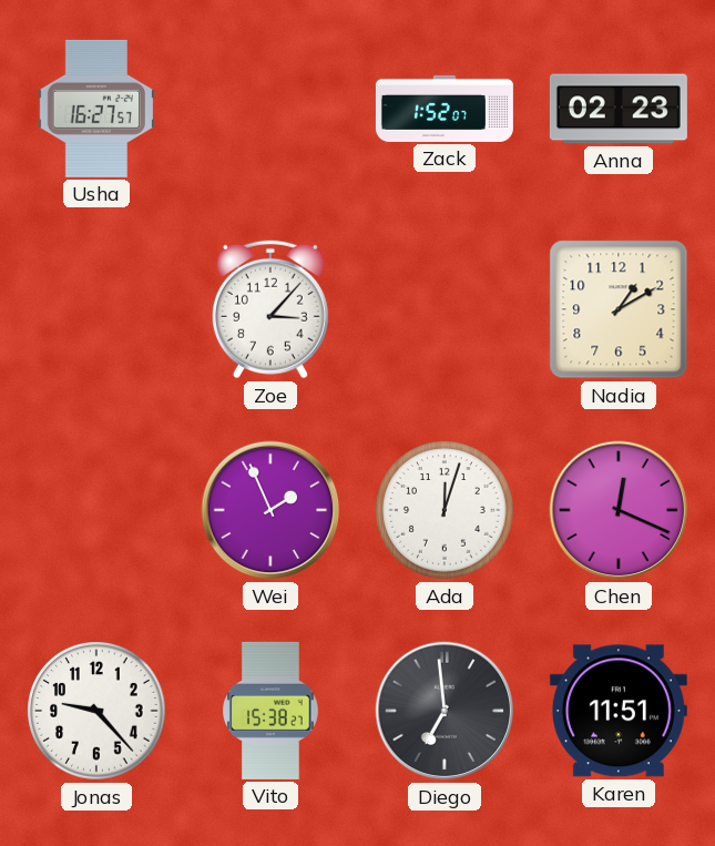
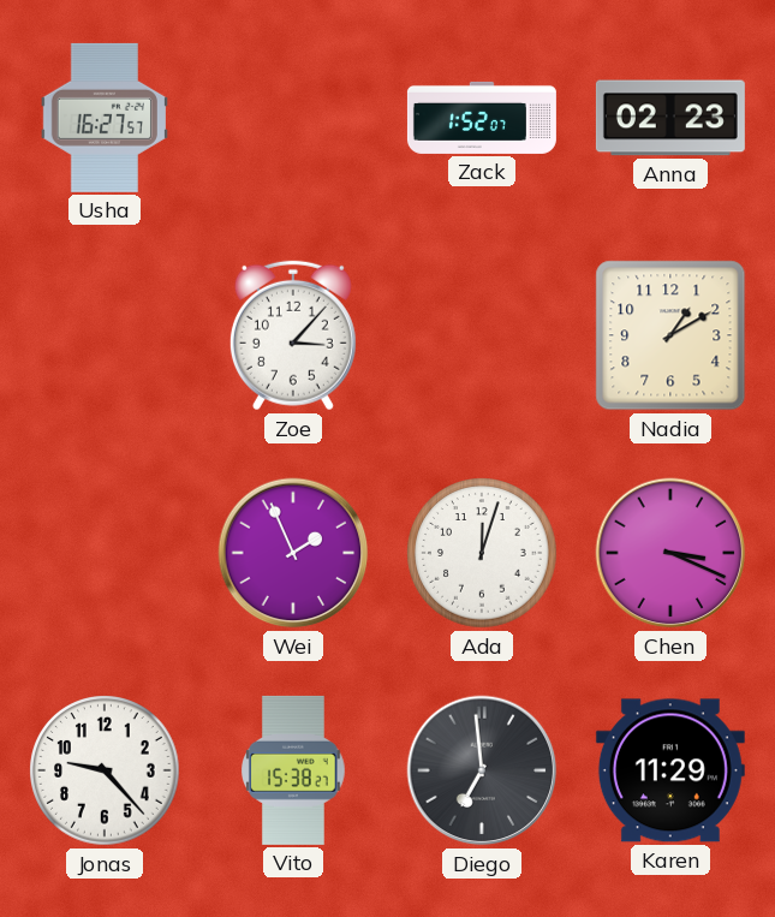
Chen: 12:19 -> 3:19 (670, 553)
Karen: 11:51 -> 11:29 (670, 770)
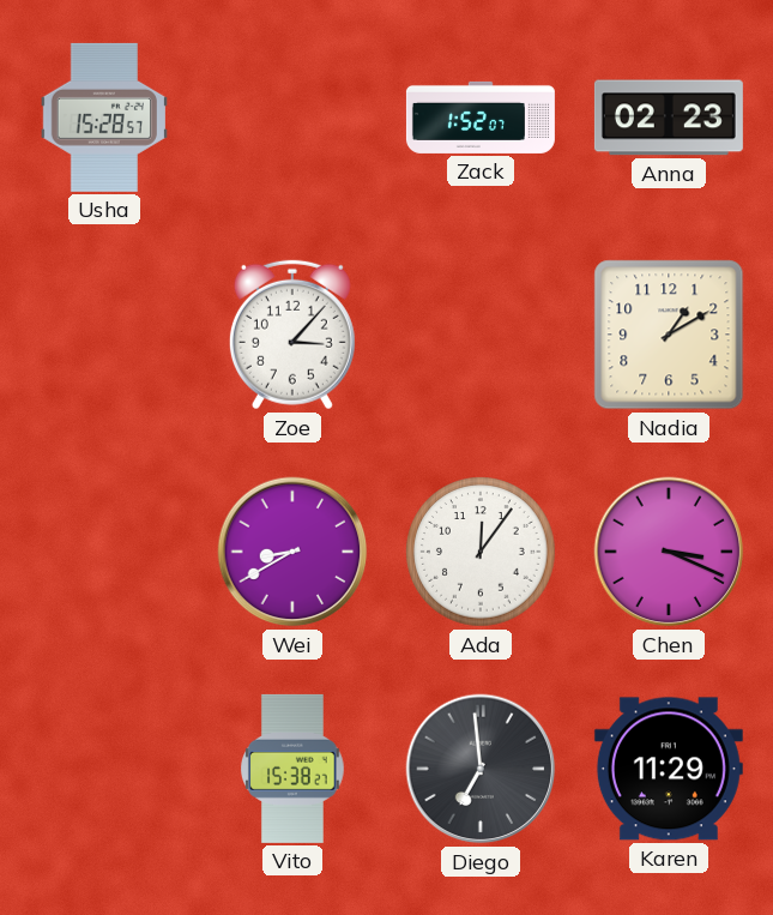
Usha: 16:27 -> 15:28 (104, 118)
Wei: 1:56 -> 8:40 (292, 552)
Ada: 12:03 -> 12:06 (481, 552)
Jonas: 9:23 -> none (105, 770)
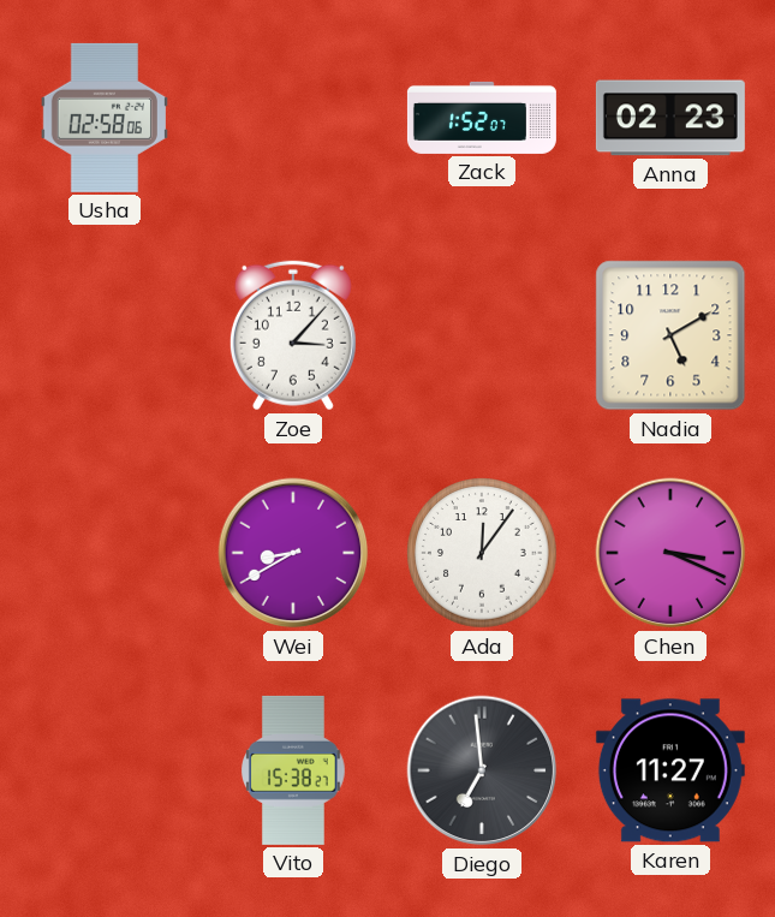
Usha: 15:28 -> 02:58 (105, 118)
Nadia: 1:10 -> 5:10 (670, 335)
Karen: 11:29 -> 11:27 (670, 770)
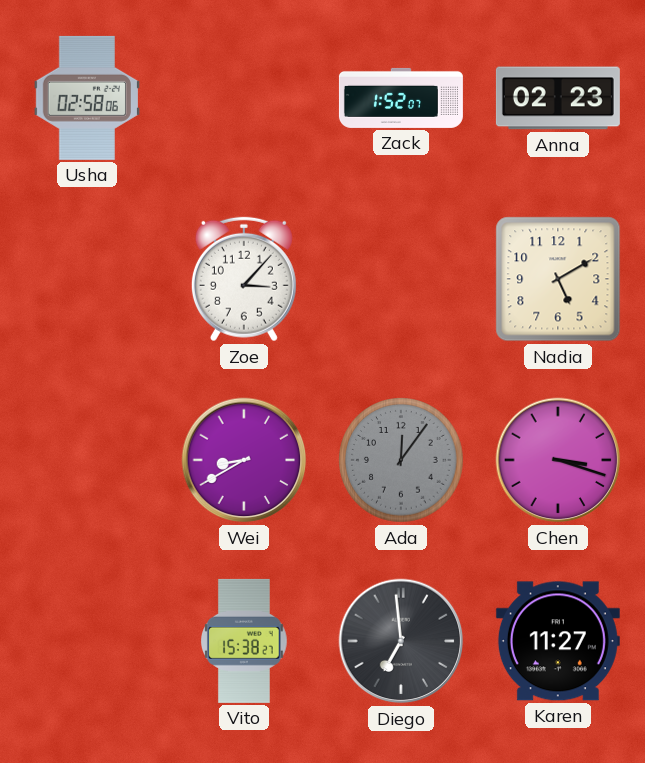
Ada dial: white -> grey (401, 460)
Chen: 3:19 -> 3:18 (558, 460)
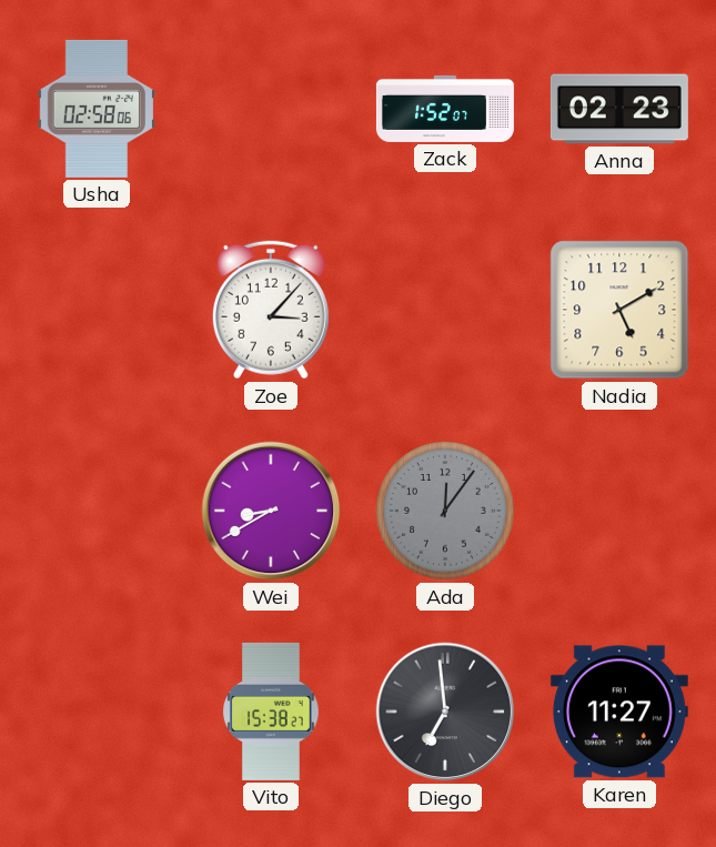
Chen: 3:18 -> none (558, 460)
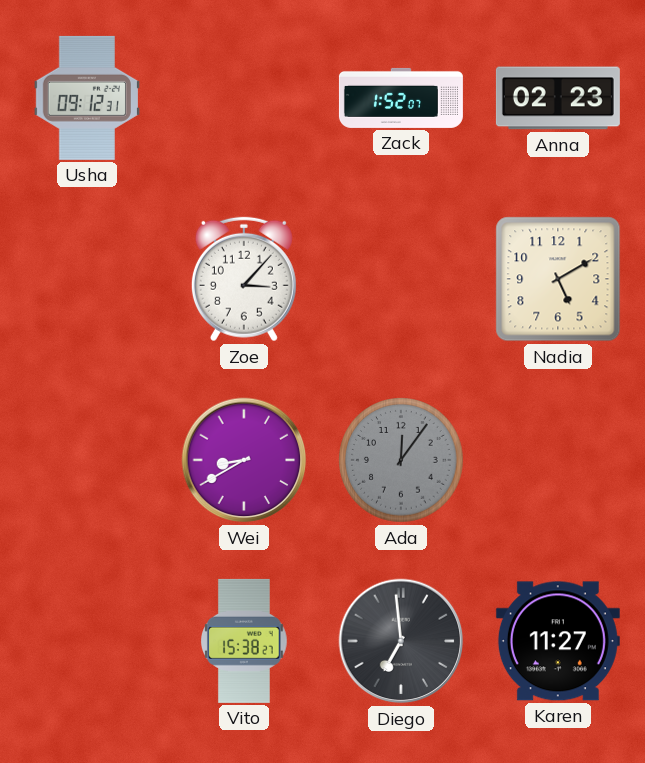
Usha: 02:58 -> 09:12 (87, 98)
